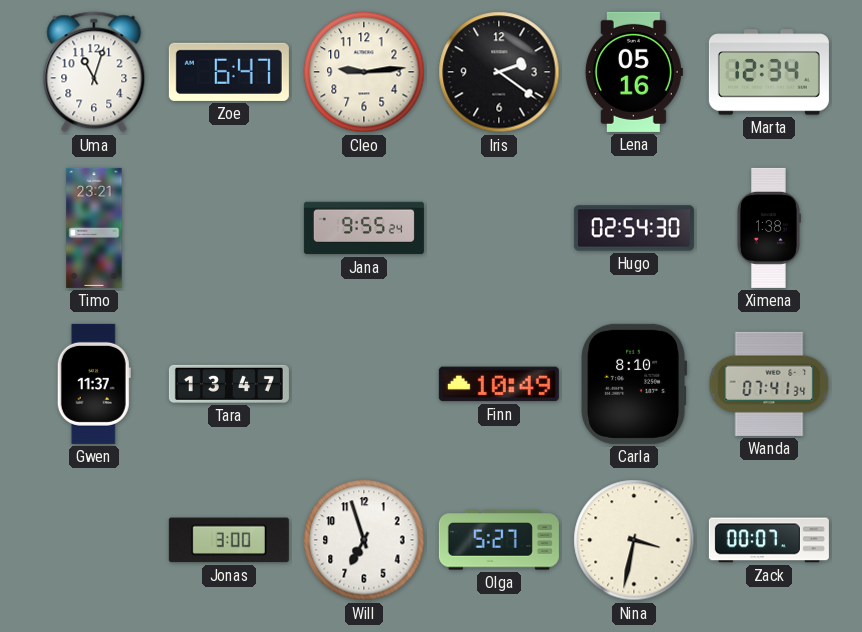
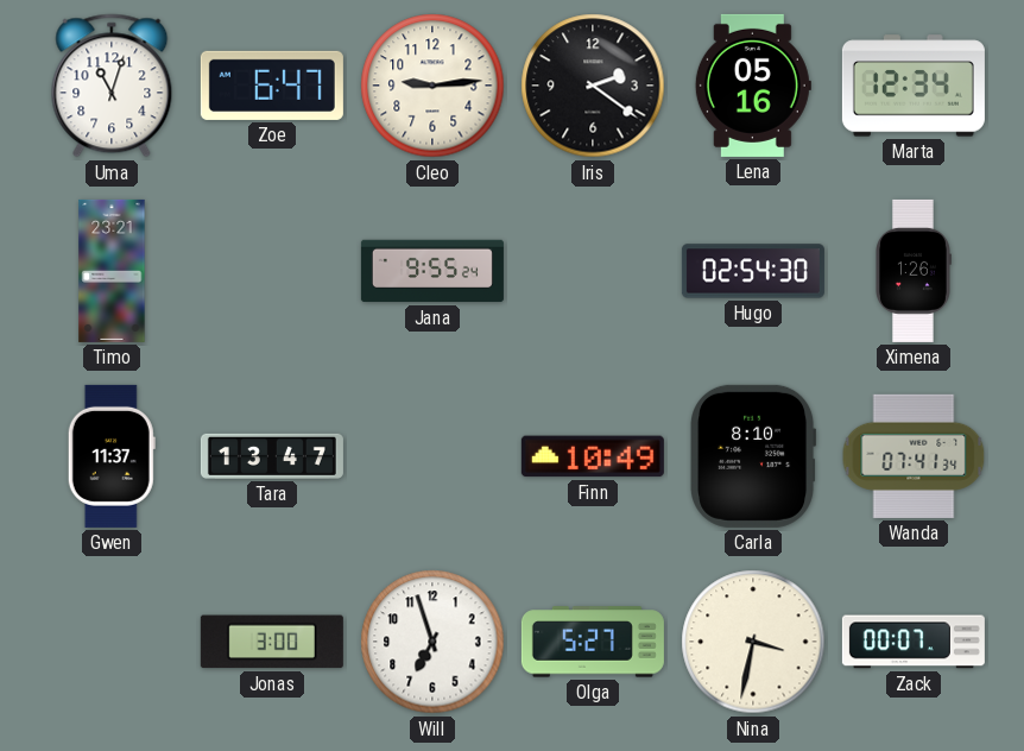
Ximena: 1:38 -> 1:26 (914, 271)
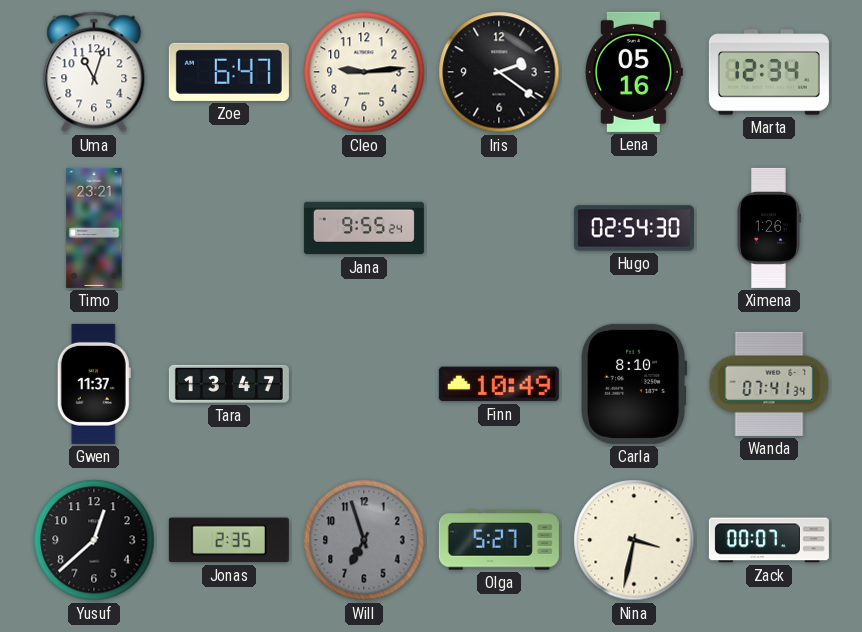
Yusuf: none -> 12:38 (94, 540)
Jonas: 3:00 -> 2:35 (229, 540)
Will dial: white -> grey (364, 540)
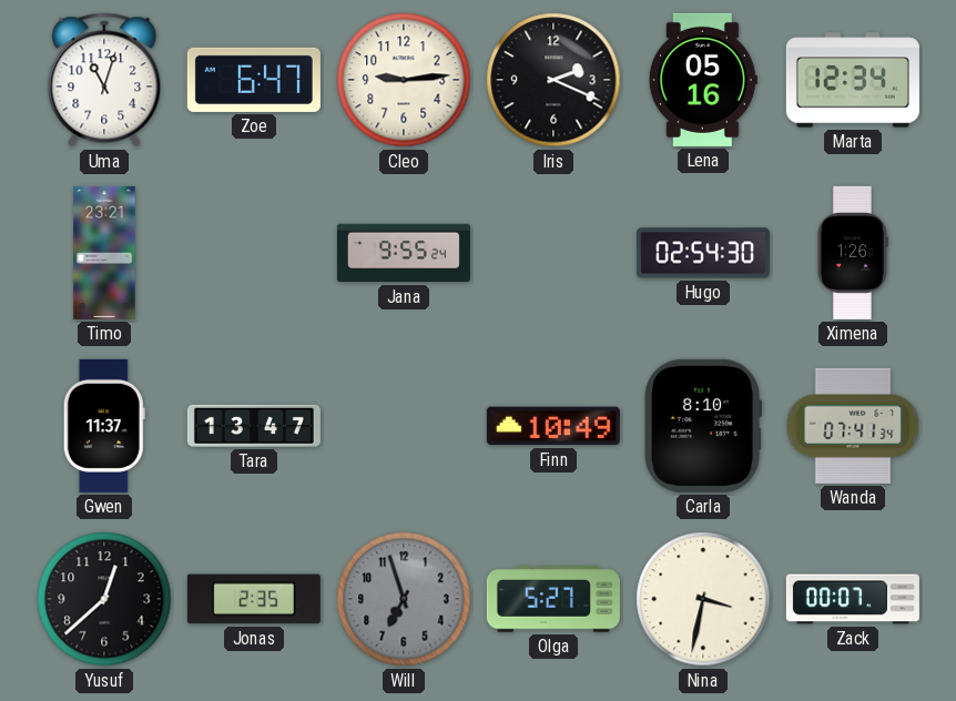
Iris: 2:21 -> 2:19 (553, 80)
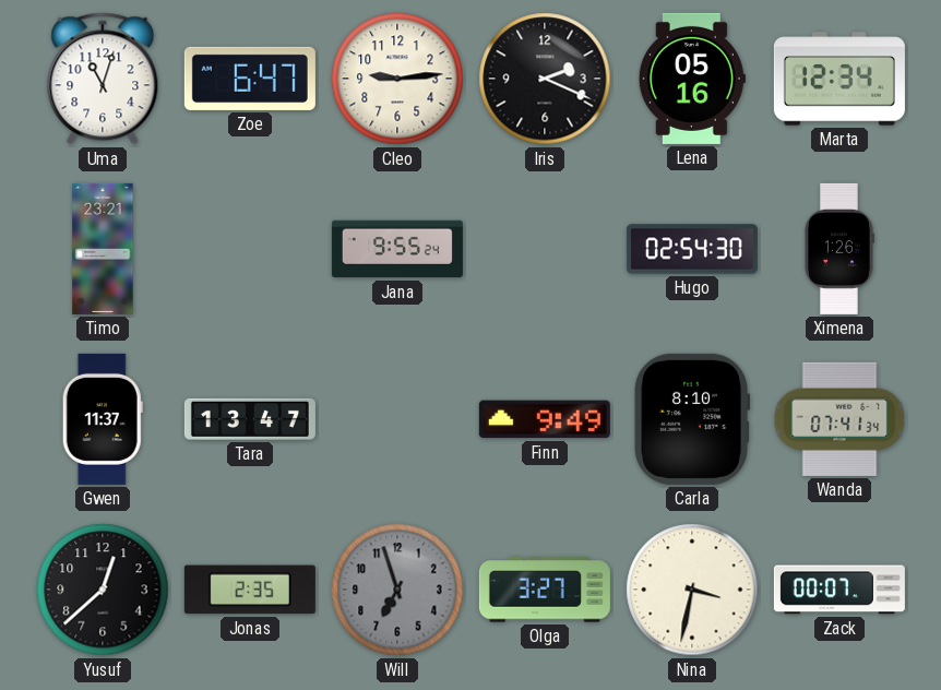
Finn: 10:49 -> 9:49 (545, 419)
Olga: 5:27 -> 3:27 (545, 590)
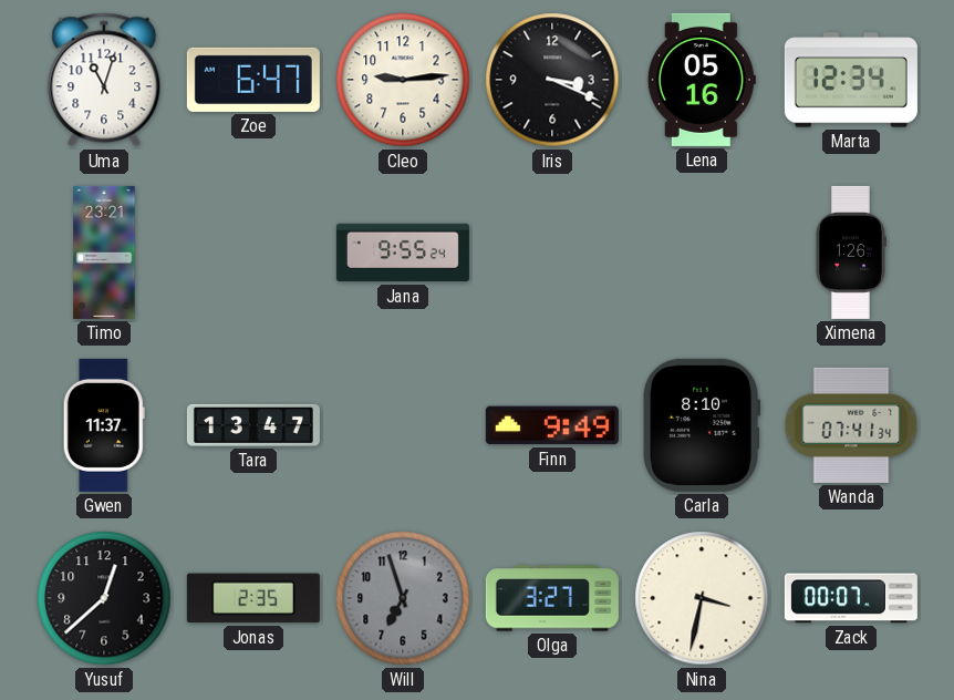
Iris: 2:19 -> 3:19 (552, 80)
Hugo: 02:54 -> none (692, 249)
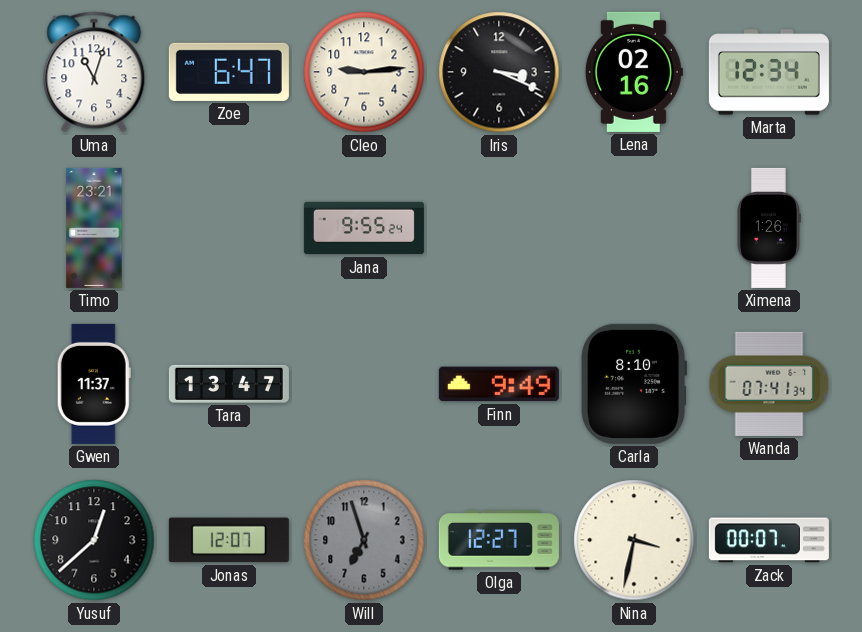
Lena: 05:16 -> 02:16 (634, 72)
Jonas: 2:35 -> 12:07 (229, 540)
Olga: 3:27 -> 12:27 (499, 540)
